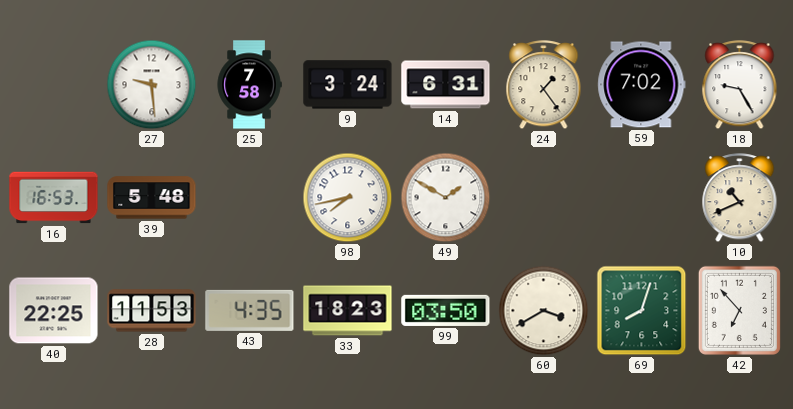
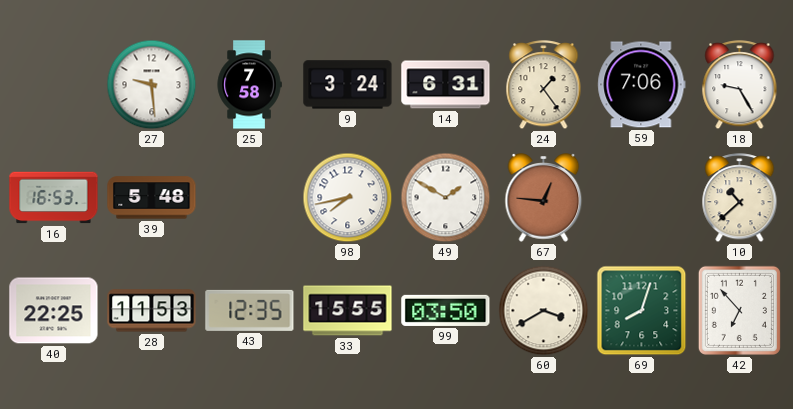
59: 7:02 -> 7:06 (642, 85)
67: none -> 12:46 (544, 198)
10: 10:41 -> 10:38 (740, 198)
43: 4:35 -> 12:35 (250, 310)
33: 18:23 -> 15:55 (348, 311)
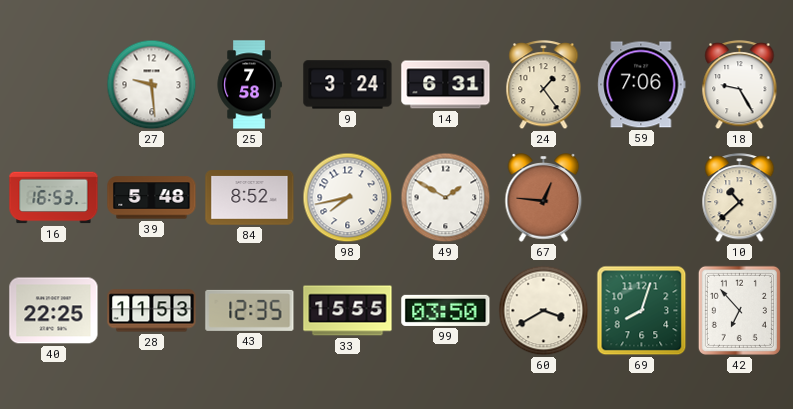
84: none -> 8:52 (250, 198)
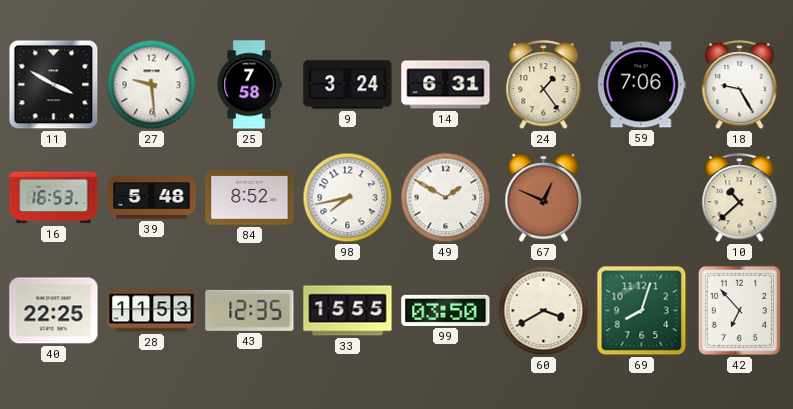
11: none -> 3:50 (54, 85)
67: 12:46 -> 12:49 (544, 198)
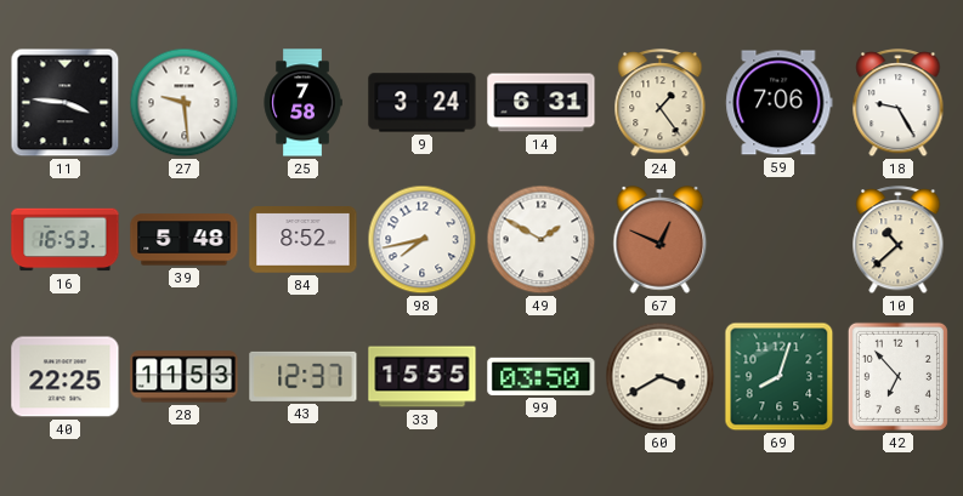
11: 3:50 -> 3:46 (66, 103)
43: 12:35 -> 12:37 (304, 376)
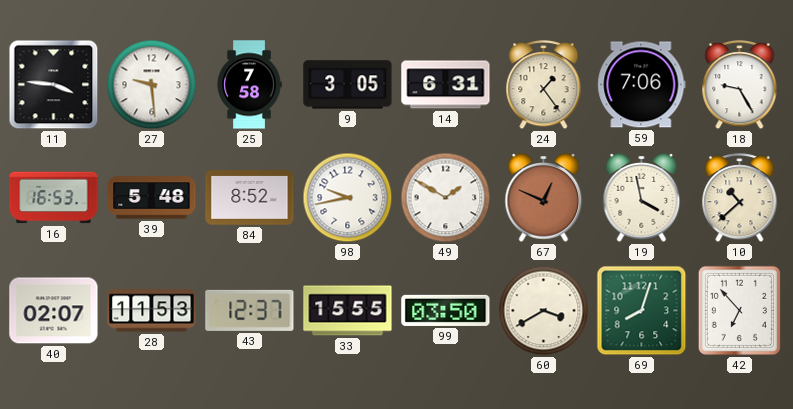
9: 3:24 -> 3:05 (348, 85)
98: 7:43 -> 9:43 (348, 198)
19: none -> 3:58 (642, 198)
40: 22:25 -> 02:07 (54, 311)
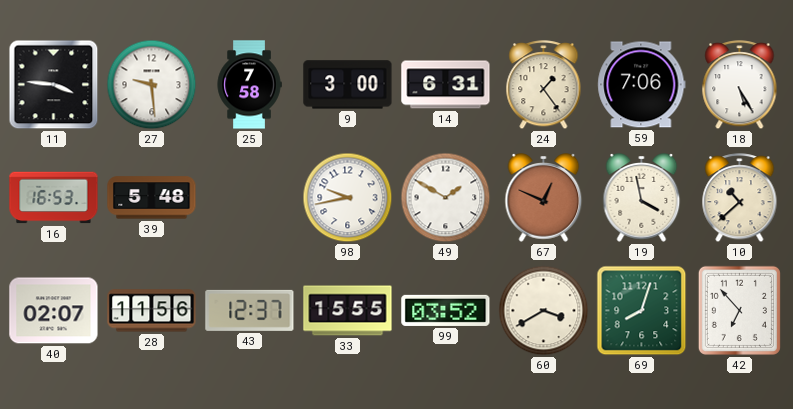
9: 3:05 -> 3:00 (348, 85)
18: 9:25 -> 5:25 (740, 85)
84: 8:52 -> none (250, 198)
28: 11:53 -> 11:56 (152, 311)
99: 03:50 -> 03:52 (446, 310)
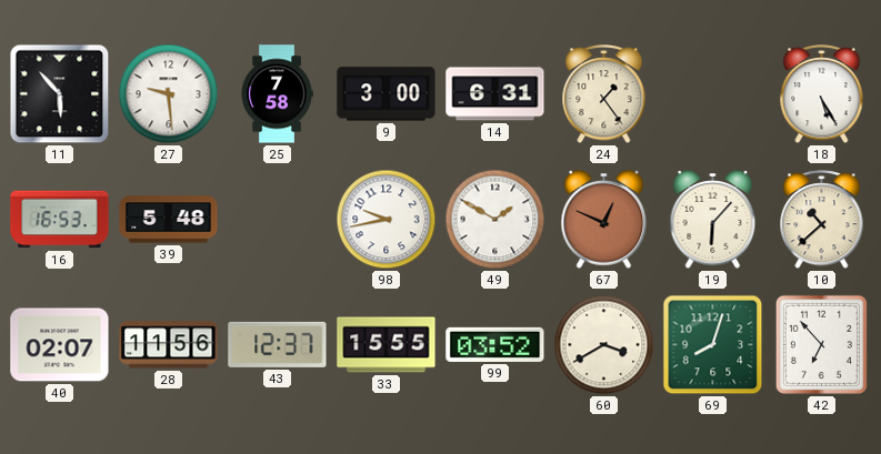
11: 3:46 -> 5:53 (60, 94)
59: 7:06 -> none (642, 85)
19: 3:58 -> 6:07 (713, 220)
